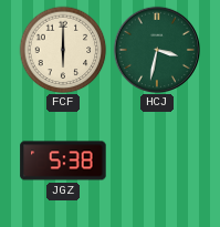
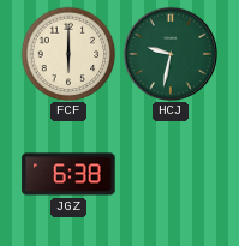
HCJ: 3:32 -> 9:32 (171, 54)
JGZ: 5:38 -> 6:38 (68, 174)
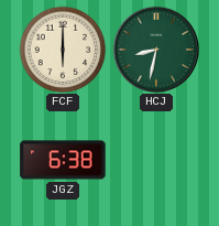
HCJ: 9:32 -> 8:32 (156, 50)
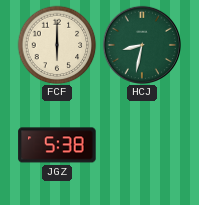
JGZ: 6:38 -> 5:38 (57, 145)
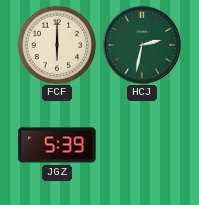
HCJ: 8:32 -> 2:32 (142, 45)
JGZ: 5:38 -> 5:39 (57, 145)
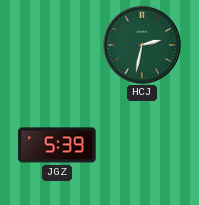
FCF: 6:00 -> none (57, 45)
